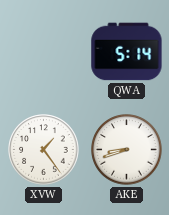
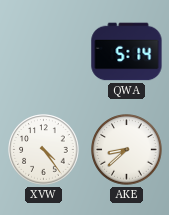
XVW: 1:24 -> 4:24 (44, 150)
AKE: 8:42 -> 8:38 (127, 150)
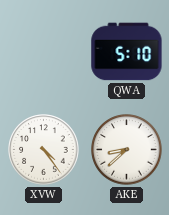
QWA: 5:14 -> 5:10 (127, 52)
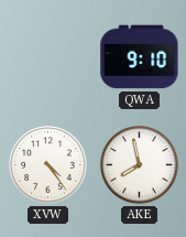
QWA: 5:10 -> 9:10 (140, 57)
AKE: 8:38 -> 7:58 (140, 165)
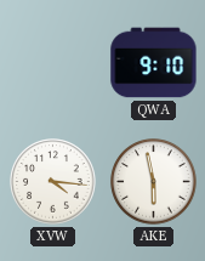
XVW: 4:24 -> 4:16 (53, 182)
AKE: 7:58 -> 5:58 (154, 182)
